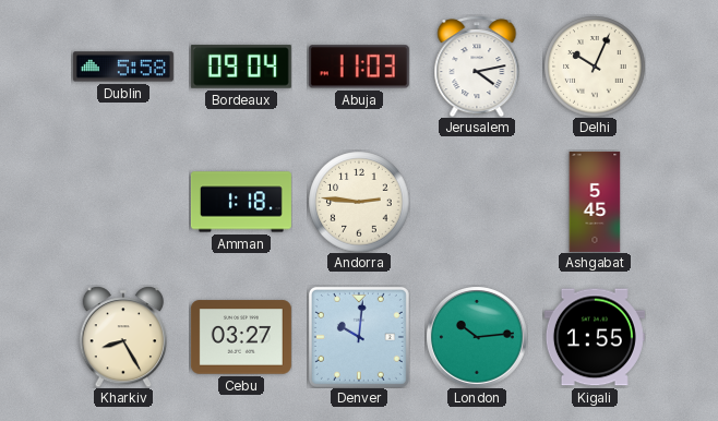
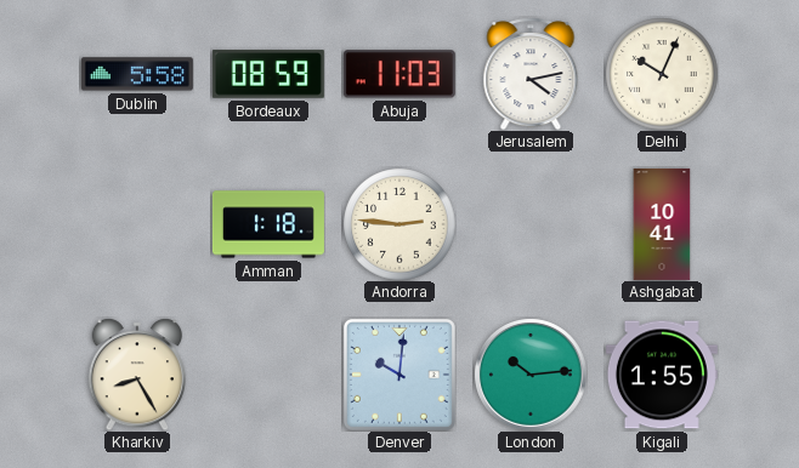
Bordeaux: 09:04 -> 08:59 (268, 74)
Ashgabat: 5:45 -> 10:41 (662, 224)
Cebu: 03:27 -> none (241, 337)
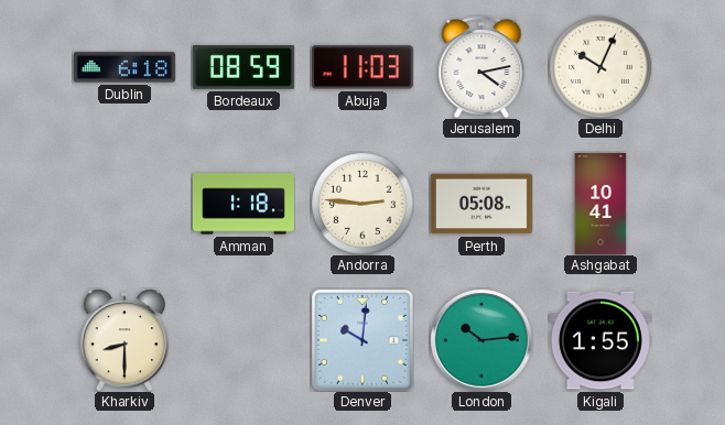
Dublin: 5:58 -> 6:18 (125, 67)
Perth: none -> 05:08 (481, 204)
Kharkiv: 8:25 -> 8:30 (125, 340)
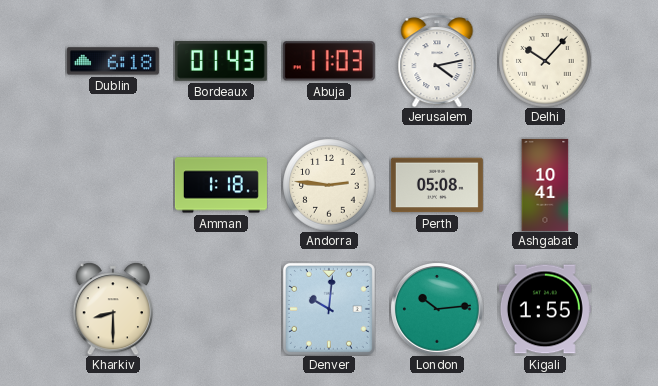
Bordeaux: 08:59 -> 01:43 (221, 61)
Delhi: 10:04 -> 10:07 (545, 61)
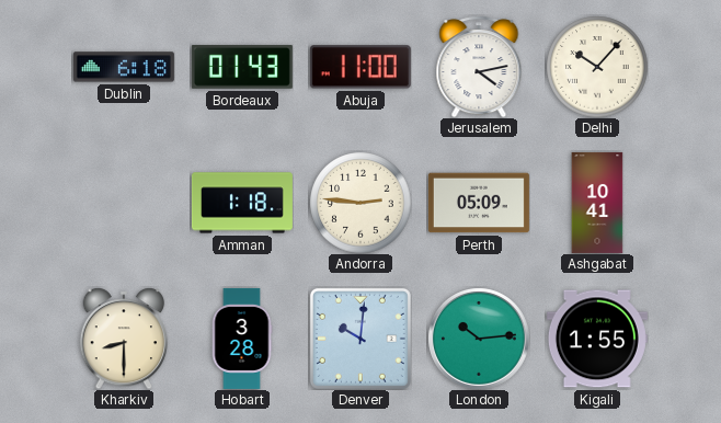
Abuja: 11:03 -> 11:00 (360, 67)
Perth: 05:08 -> 05:09 (479, 203)
Hobart: none -> 3:28 (242, 339)
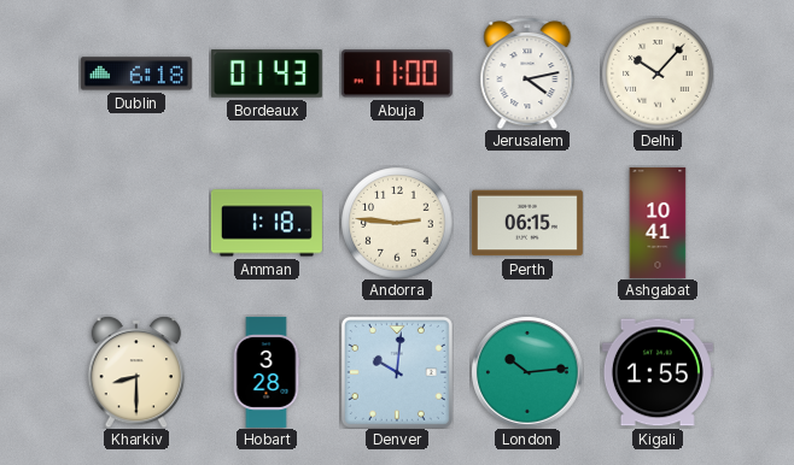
Perth: 05:09 -> 06:15 (527, 223)
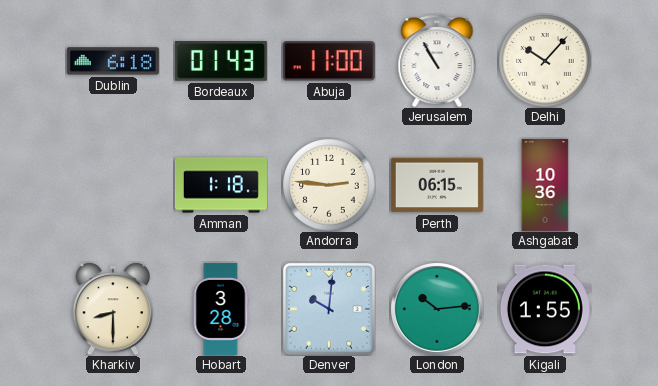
Jerusalem: 4:13 -> 10:55 (437, 61)
Ashgabat: 10:41 -> 10:36 (545, 185)
